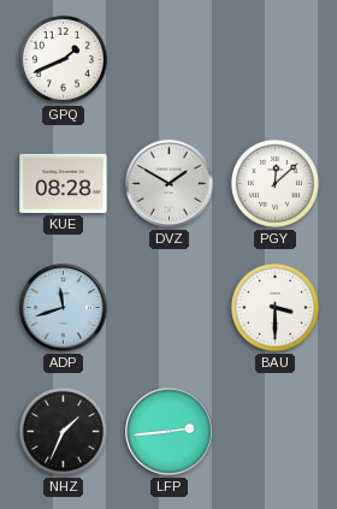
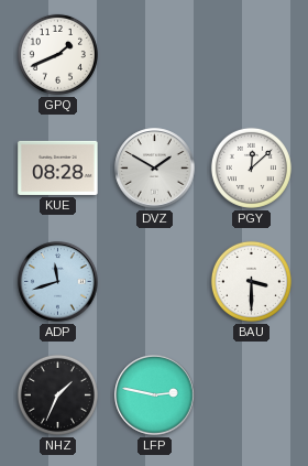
LFP: 2:44 -> 2:47 (155, 395)
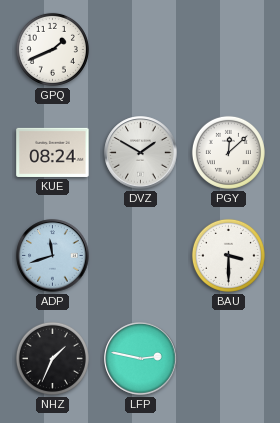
KUE: 08:28 -> 08:24 (53, 152)
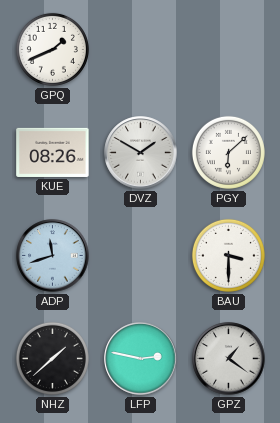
KUE: 08:24 -> 08:26 (53, 152)
PGY: 12:08 -> 6:08 (228, 152)
NHZ: 1:34 -> 1:38 (52, 358)
GPZ: none -> 1:21 (229, 359)
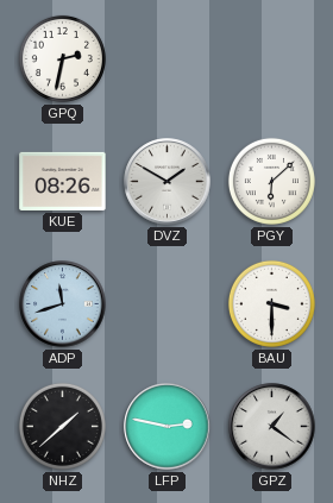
GPQ: 1:41 -> 2:32 (62, 58)
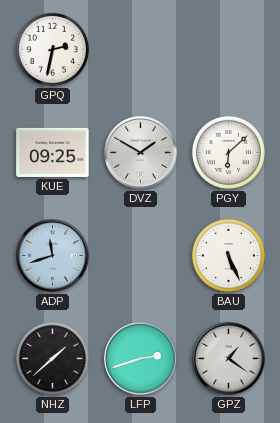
KUE: 08:26 -> 09:25 (53, 152)
BAU: 3:30 -> 5:26 (228, 255)
LFP: 2:47 -> 2:42 (141, 359)
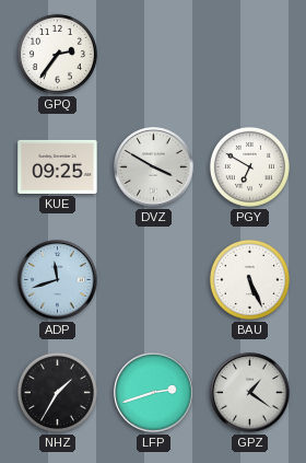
GPQ: 2:32 -> 2:36 (57, 54)
DVZ: 1:50 -> 3:50 (154, 167)
PGY: 6:08 -> 6:50 (249, 166)
NHZ: 1:38 -> 1:35 (57, 392)
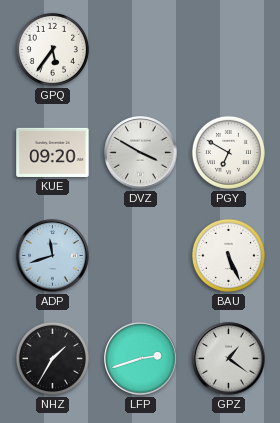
GPQ: 2:36 -> 5:36 (52, 49)
KUE: 09:25 -> 09:20 (53, 152)
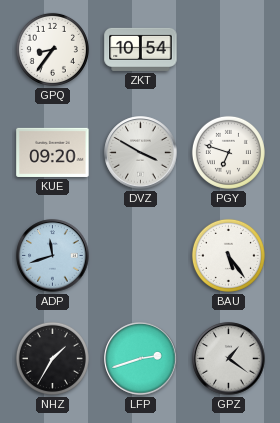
GPQ: 5:36 -> 8:36 (52, 49)
ZKT: none -> 10:54 (141, 49)
PGY: 6:50 -> 6:48 (228, 152)
BAU: 5:26 -> 5:24 (228, 255)
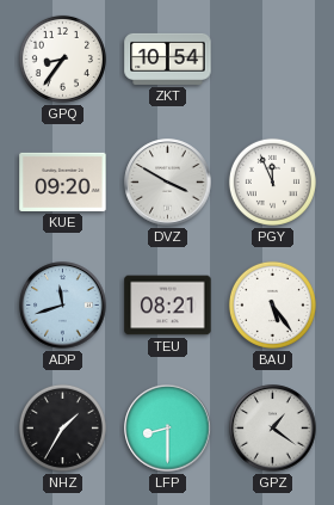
PGY: 6:48 -> 11:56 (272, 181)
TEU: none -> 08:21 (168, 306)
LFP: 2:42 -> 8:30 (168, 429)
